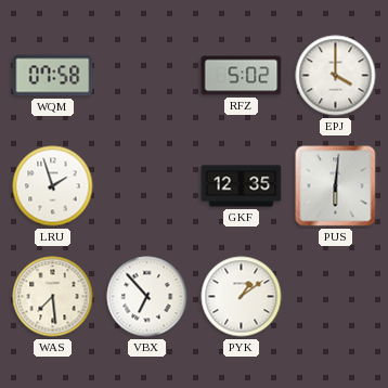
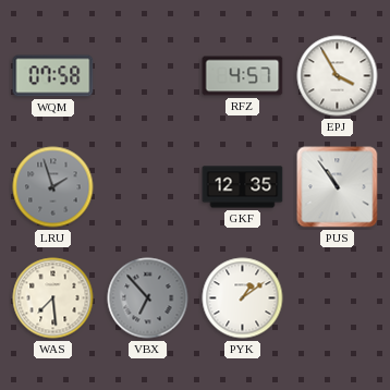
RFZ: 5:02 -> 4:57 (243, 76)
EPJ: 4:00 -> 3:55 (338, 76)
LRU dial: white -> grey (53, 187)
PUS: 6:01 -> 10:54 (338, 187)
VBX dial: white -> grey (148, 298)
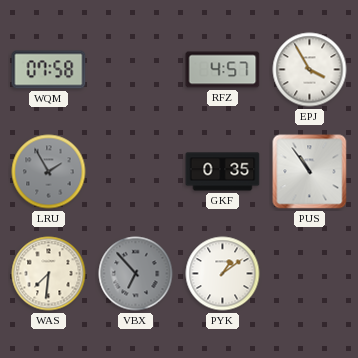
LRU: 1:57 -> 1:55 (49, 172)
GKF: 12:35 -> 0:35 (223, 172)
WAS: 7:29 -> 7:31 (49, 274)
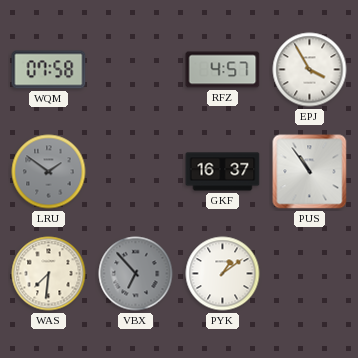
LRU: 1:55 -> 1:51 (49, 172)
GKF: 0:35 -> 16:37 (223, 172)
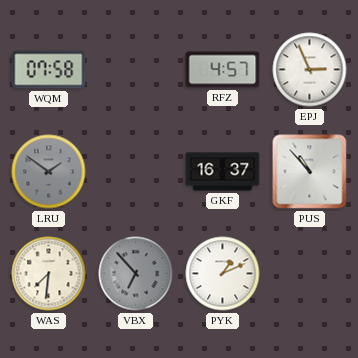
EPJ: 3:55 -> 2:56 (310, 70)
PUS: 10:54 -> 10:53 (310, 172)
PYK: 1:09 -> 1:11 (223, 274)
